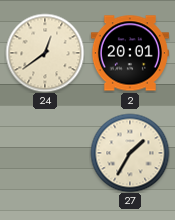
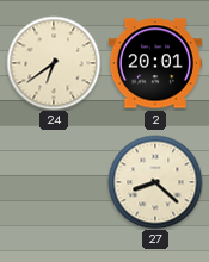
24: 12:39 -> 6:39 (54, 63)
27: 1:35 -> 8:22 (155, 182)
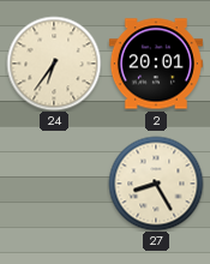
24: 6:39 -> 6:36 (54, 64)
27: 8:22 -> 8:25 (156, 184)
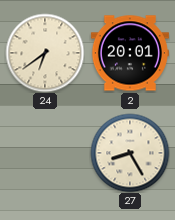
24: 6:36 -> 6:39 (45, 53)
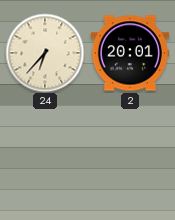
24: 6:39 -> 6:37 (45, 53)
27: 8:25 -> none (130, 153)
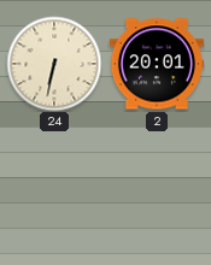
24: 6:37 -> 6:32 (54, 64)
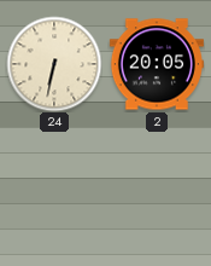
2: 20:01 -> 20:05 (157, 64)
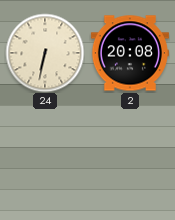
2: 20:05 -> 20:08 (130, 53)
